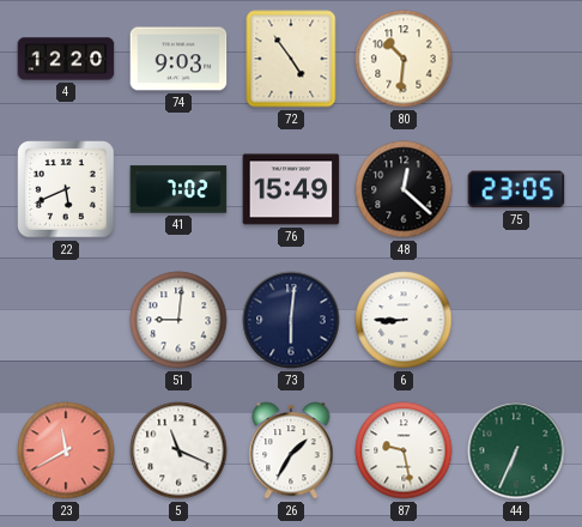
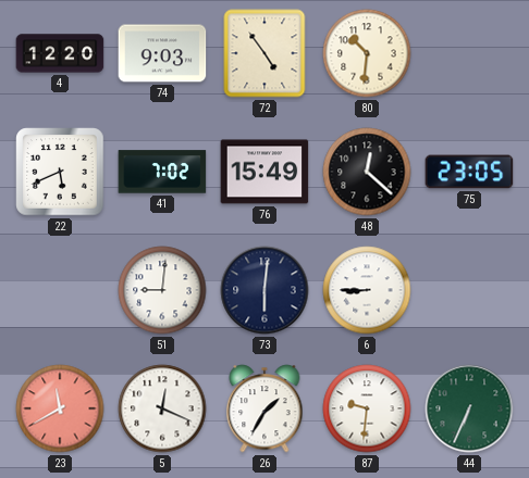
5: 11:19 -> 12:19 (162, 408)
87: 9:28 -> 9:31 (367, 408)
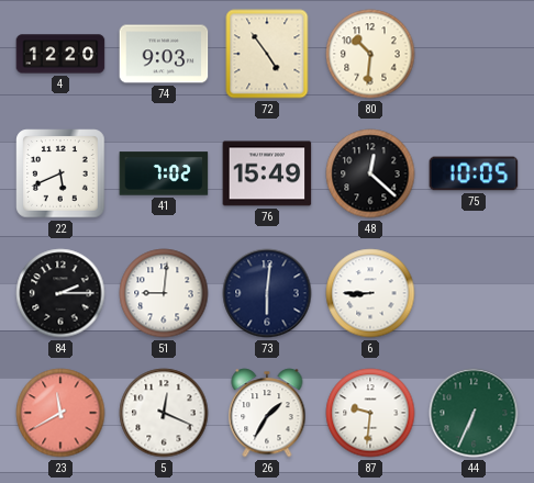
75: 23:05 -> 10:05 (474, 173)
84: none -> 2:15 (60, 293)
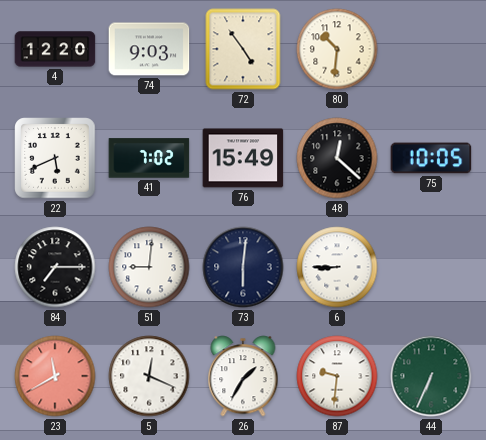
84: 2:15 -> 7:15 (55, 267)
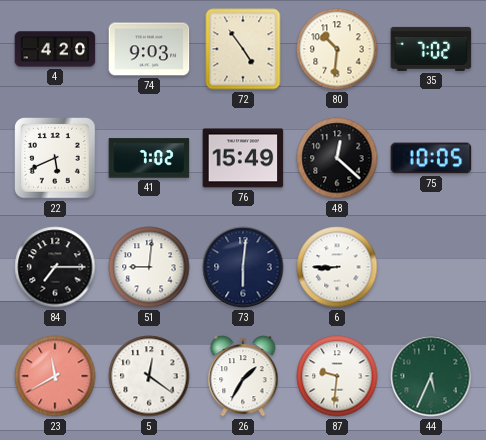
4: 12:20 -> 4:20 (55, 49)
35: none -> 7:02 (431, 49)
5: 12:19 -> 12:21 (149, 376)
44: 6:34 -> 5:34 (431, 376)
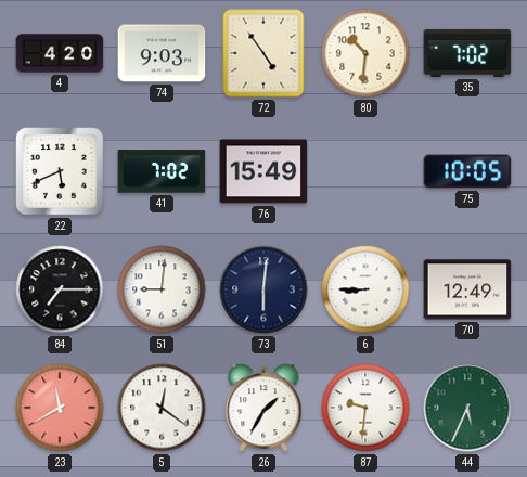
48: 12:22 -> none (337, 158)
70: none -> 12:49 (467, 289)
